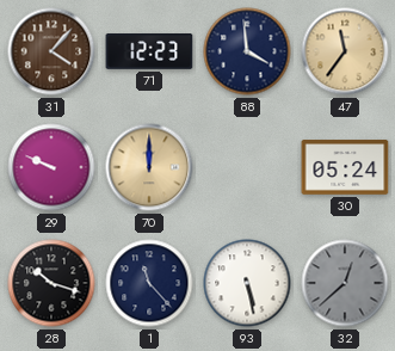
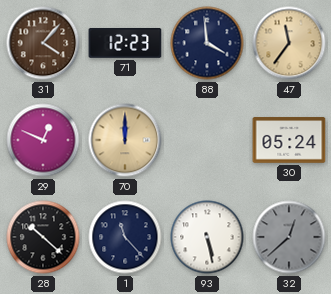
29: 9:49 -> 12:49 (43, 140)
28: 10:18 -> 10:22 (43, 237)
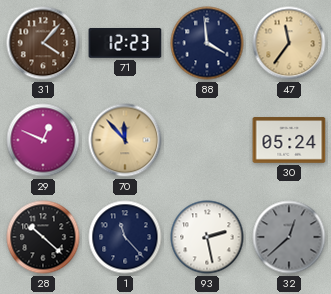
70: 12:00 -> 11:53 (125, 140)
93: 5:28 -> 2:28 (207, 237)
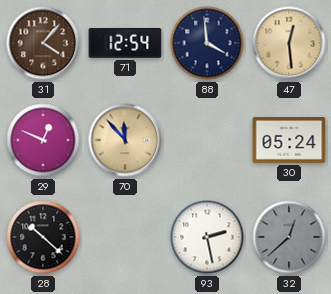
71: 12:23 -> 12:54 (125, 43)
47: 11:36 -> 12:29 (289, 43)
1: 11:23 -> none (125, 237)
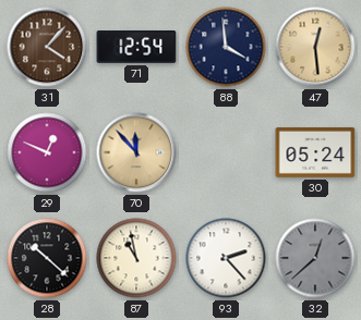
87: none -> 10:58 (136, 258)
93: 2:28 -> 2:23 (226, 258)
